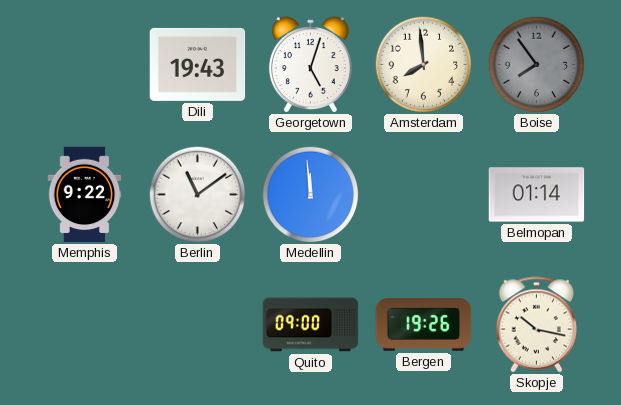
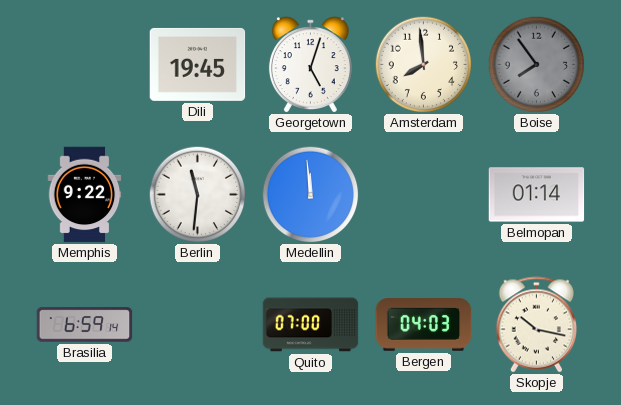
Dili: 19:43 -> 19:45 (198, 64)
Berlin: 11:09 -> 11:31 (197, 194)
Brasilia: none -> 6:59 (85, 325)
Quito: 09:00 -> 07:00 (311, 325)
Bergen: 19:26 -> 04:03 (424, 325)
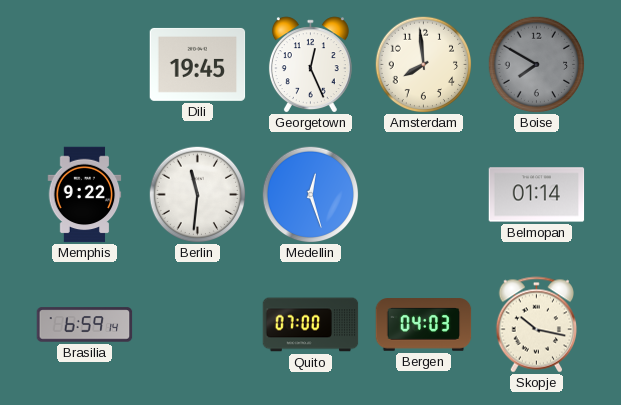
Georgetown: 5:03 -> 12:26 (310, 65)
Boise: 7:54 -> 7:50 (536, 64)
Medellin: 11:59 -> 12:27 (310, 194)
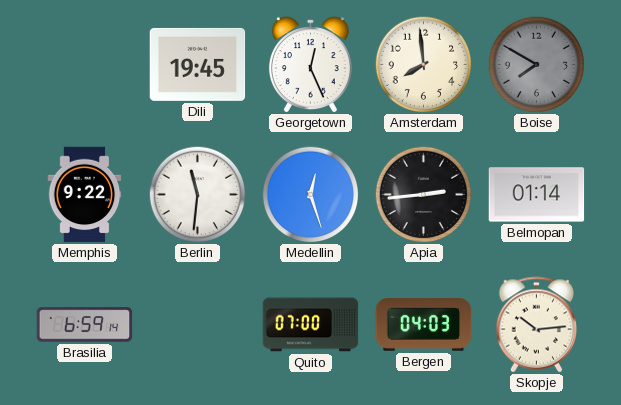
Apia: none -> 2:44 (423, 194)
Skopje: 10:17 -> 10:14 (537, 325)
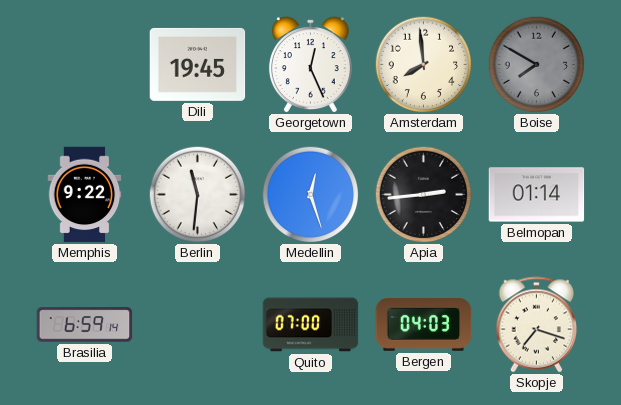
Skopje: 10:14 -> 7:18 (537, 325)
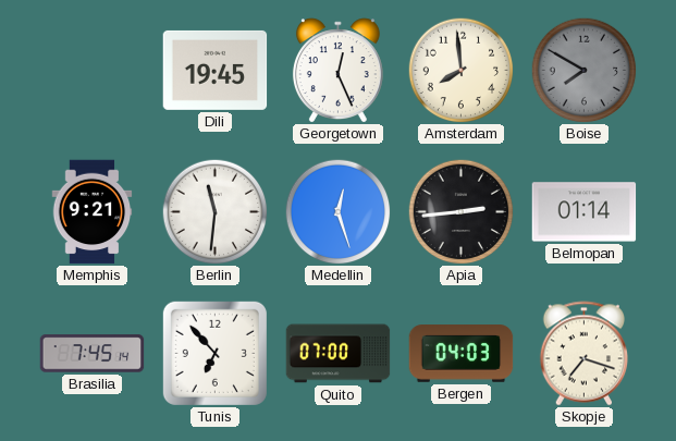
Memphis: 9:22 -> 9:21 (93, 212)
Brasilia: 6:59 -> 7:45 (93, 354)
Tunis: none -> 6:53 (214, 353)
